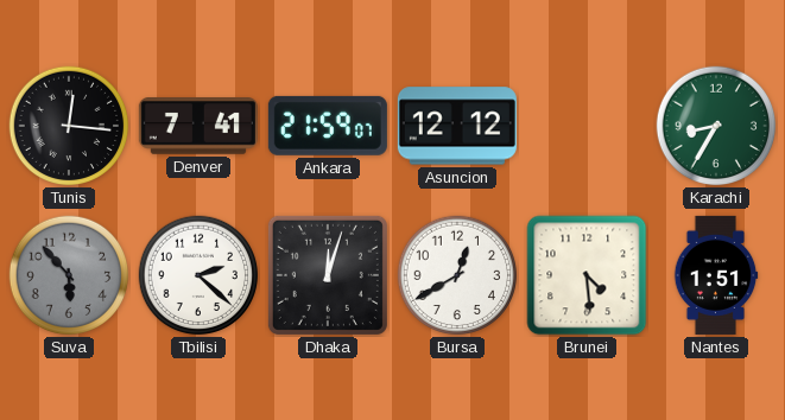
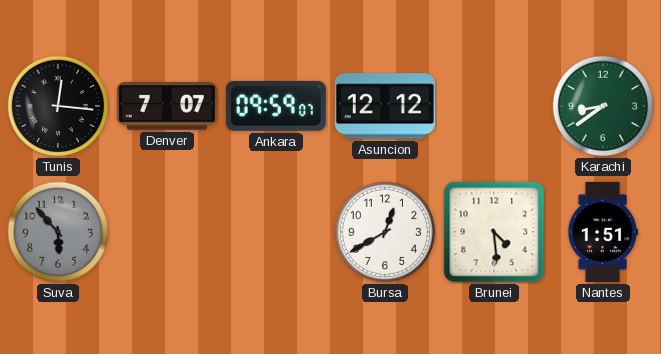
Denver: 7:41 -> 7:07 (167, 106)
Ankara: 21:59 -> 09:59 (276, 106)
Karachi: 8:35 -> 8:39 (603, 106)
Tbilisi: 2:22 -> none (198, 275)
Dhaka: 12:03 -> none (328, 275)
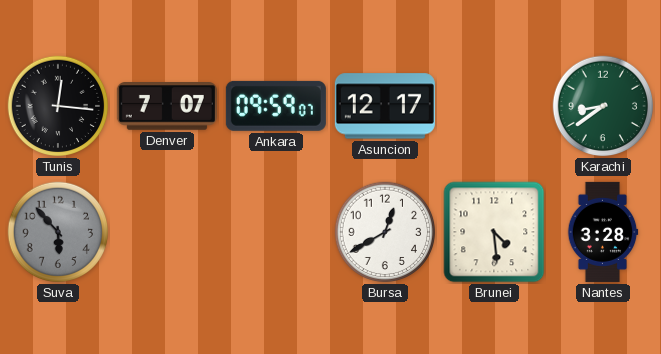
Asuncion: 12:12 -> 12:17 (385, 106)
Nantes: 1:51 -> 3:28 (603, 232)
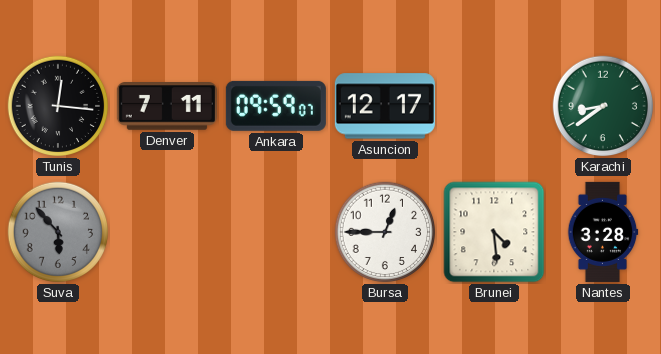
Denver: 7:07 -> 7:11 (167, 106)
Bursa: 12:40 -> 12:45 (385, 232)
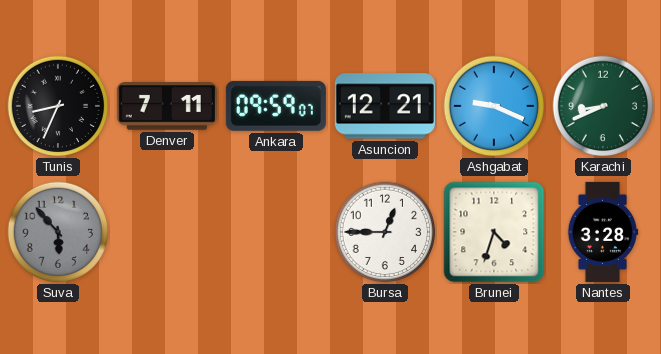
Tunis: 12:16 -> 8:34 (58, 106)
Asuncion: 12:17 -> 12:21 (385, 106)
Ashgabat: none -> 9:19 (494, 106)
Karachi: 8:39 -> 8:41 (603, 106)
Brunei: 4:29 -> 4:33 (494, 232)
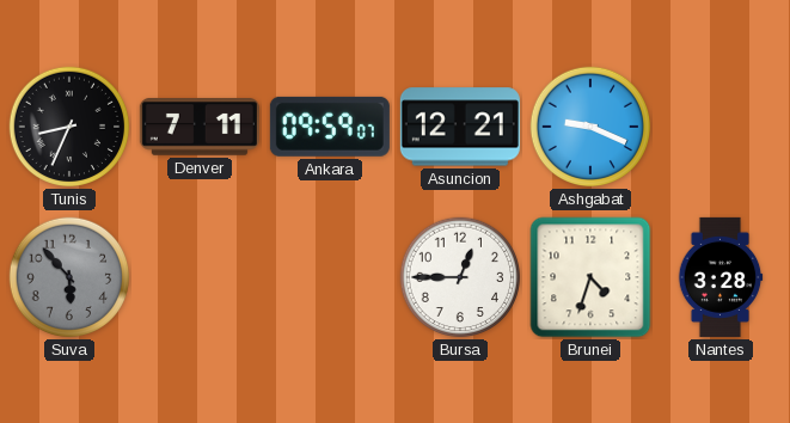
Karachi: 8:41 -> none (603, 106)
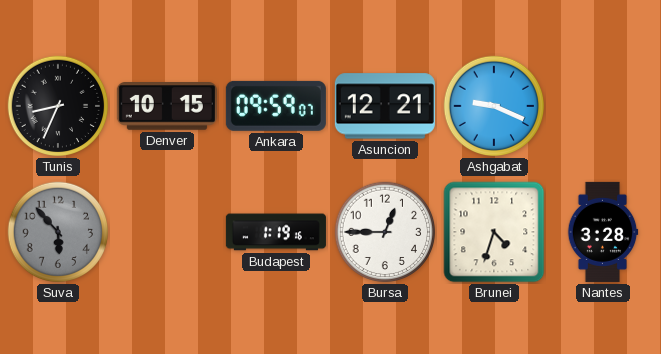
Denver: 7:11 -> 10:15 (167, 106)
Budapest: none -> 1:19 (276, 232)
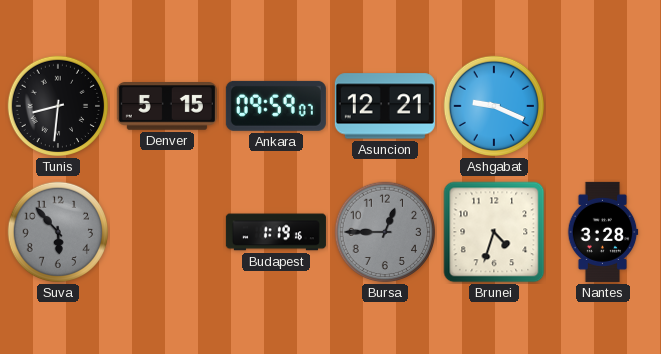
Tunis: 8:34 -> 8:31 (58, 106)
Denver: 10:15 -> 5:15 (167, 106)
Bursa dial: white -> grey (385, 232)
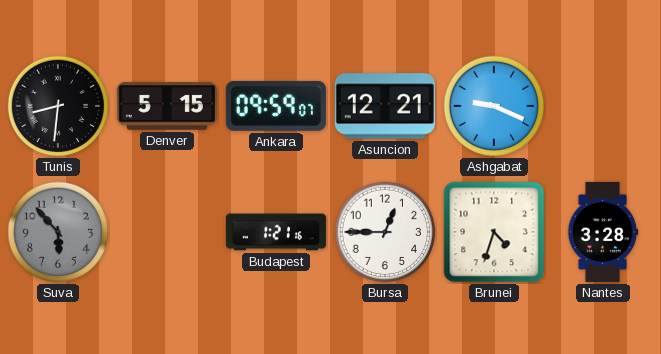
Budapest: 1:19 -> 1:21 (276, 232)
Bursa dial: grey -> white (385, 232)
